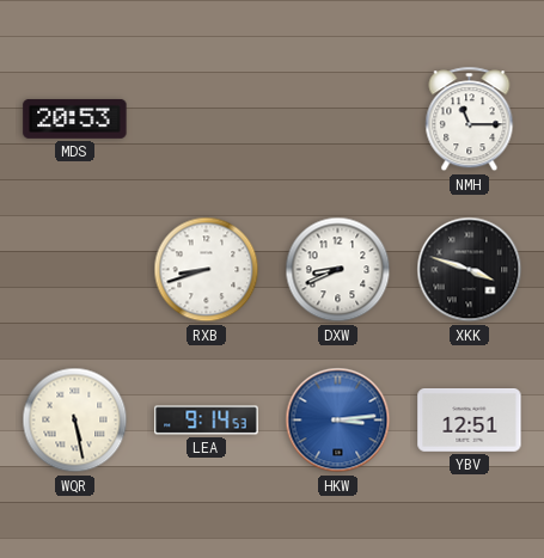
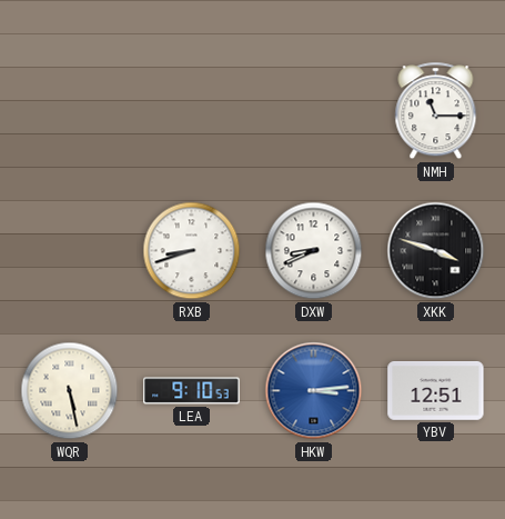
MDS: 20:53 -> none (75, 119)
LEA: 9:14 -> 9:10 (192, 391)
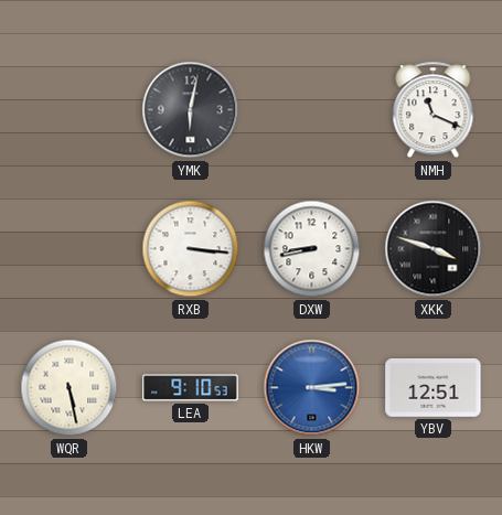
YMK: none -> 6:02 (191, 110)
NMH: 11:15 -> 11:19 (434, 110)
RXB: 8:42 -> 3:16 (191, 249)
DXW: 8:41 -> 8:43 (312, 249)
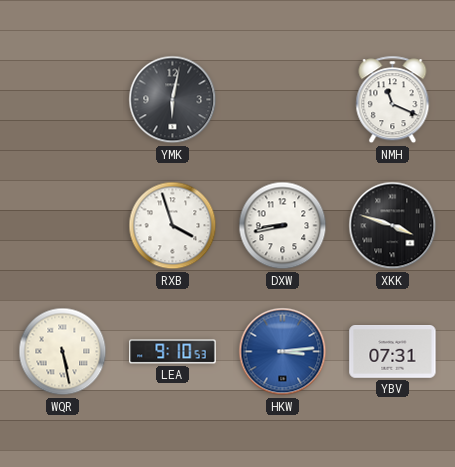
RXB: 3:16 -> 3:57 (173, 226)
YBV: 12:51 -> 07:31 (393, 352)
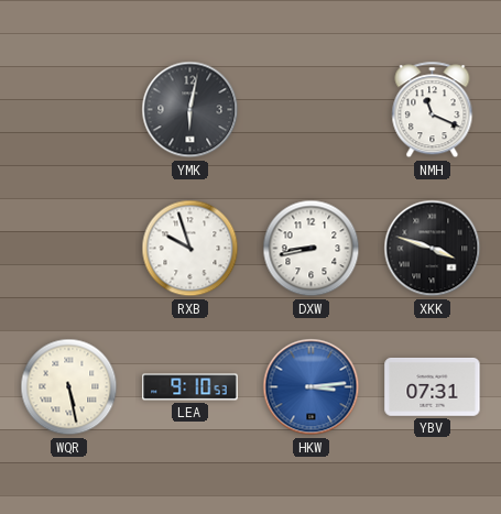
RXB: 3:57 -> 9:57 (190, 249)
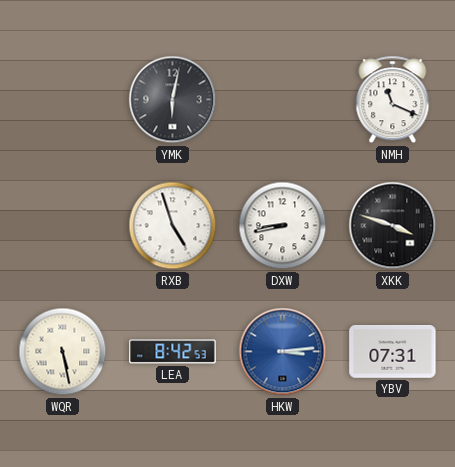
RXB: 9:57 -> 4:57 (173, 226)
LEA: 9:10 -> 8:42 (173, 352)
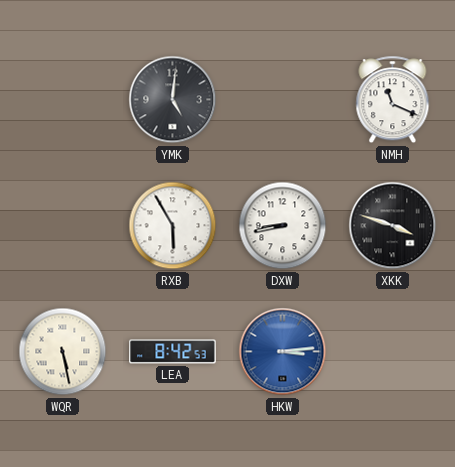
YMK: 6:02 -> 5:01 (173, 100)
RXB: 4:57 -> 5:55 (173, 226)
YBV: 07:31 -> none (393, 352)
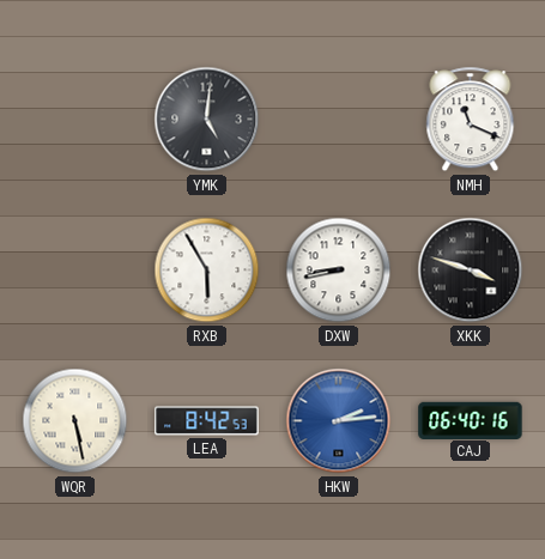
HKW: 3:14 -> 2:14 (339, 421)
CAJ: none -> 06:40 (471, 420)
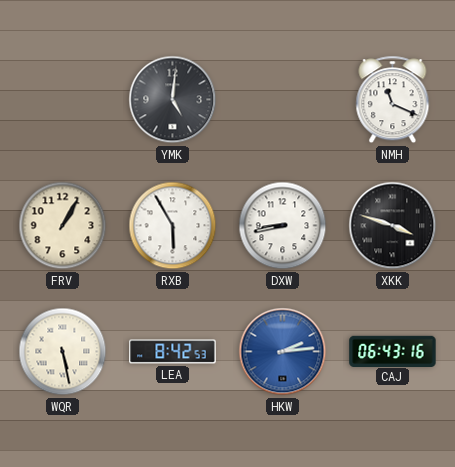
FRV: none -> 1:05 (63, 226)
CAJ: 06:40 -> 06:43 (393, 351)
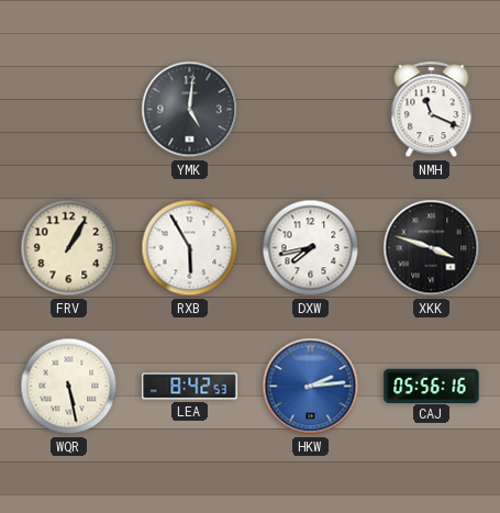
DXW: 8:43 -> 7:43 (311, 248)
CAJ: 06:43 -> 05:56 (432, 386)
